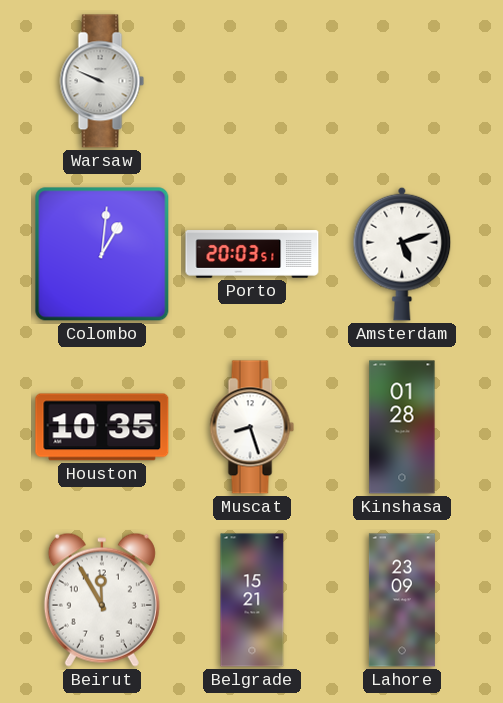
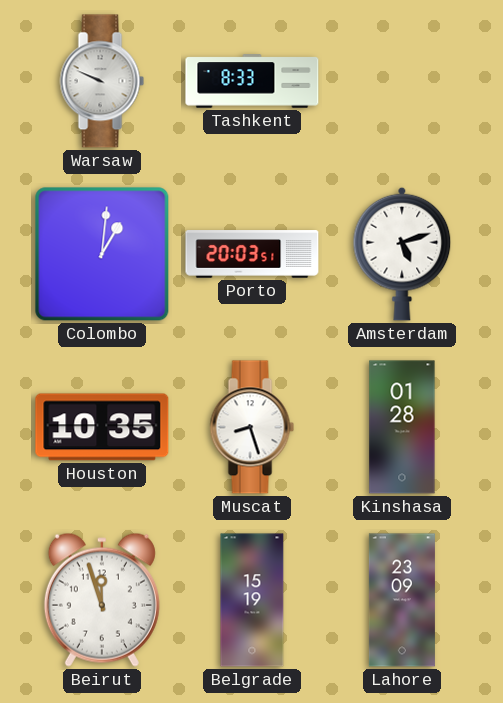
Tashkent: none -> 8:33 (252, 81)
Beirut: 11:55 -> 11:57 (102, 600)
Belgrade: 15:21 -> 15:19 (252, 600)
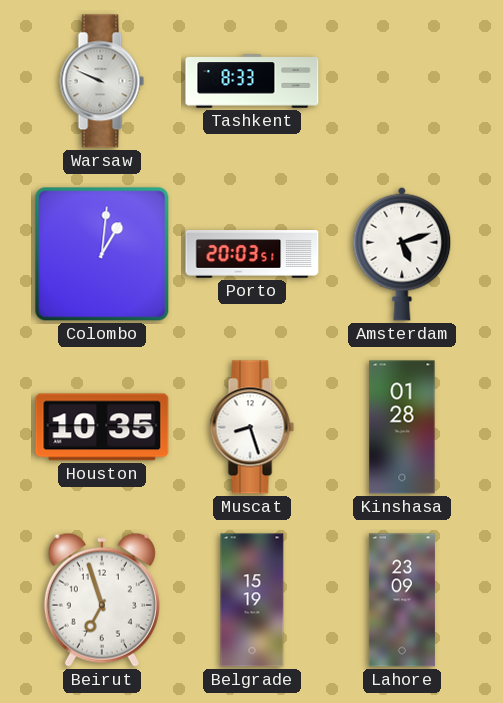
Beirut: 11:57 -> 6:57 (102, 600)
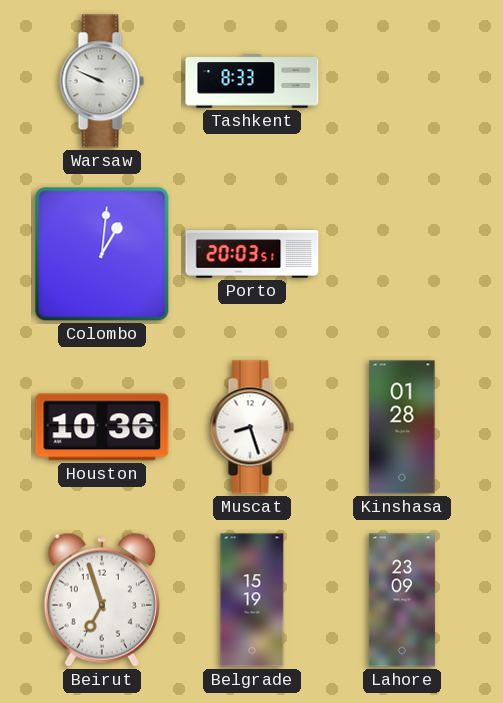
Amsterdam: 5:12 -> none (402, 254)
Houston: 10:35 -> 10:36 (102, 427)
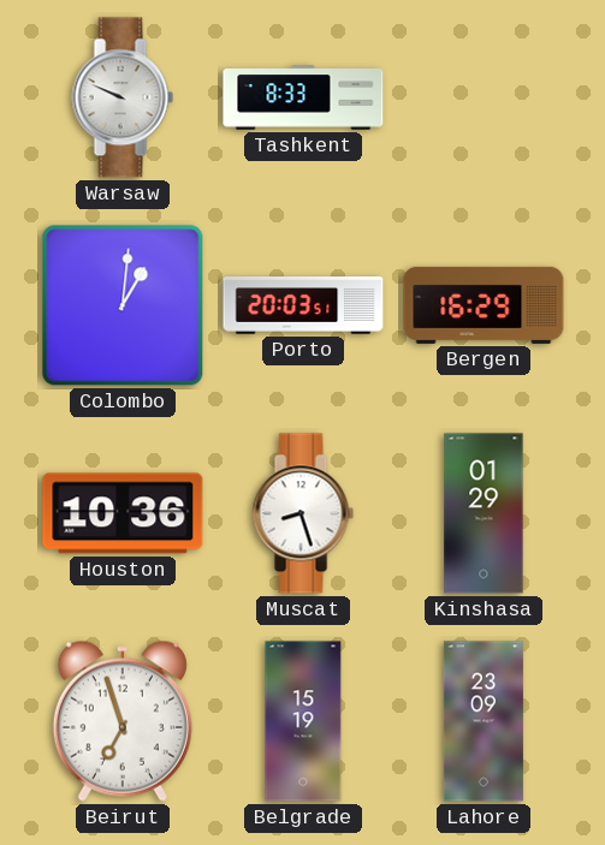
Bergen: none -> 16:29 (484, 305)
Kinshasa: 01:28 -> 01:29 (484, 513)
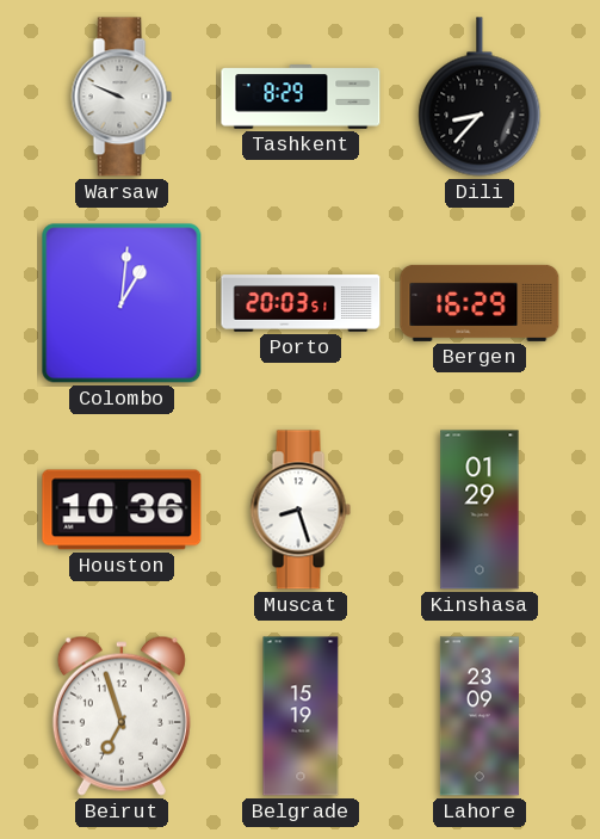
Tashkent: 8:33 -> 8:29 (301, 97)
Dili: none -> 8:37 (480, 97)
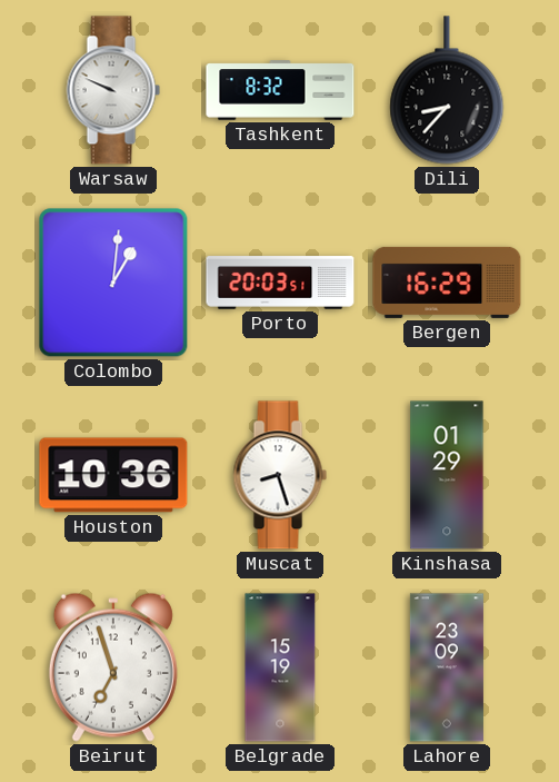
Tashkent: 8:29 -> 8:32 (280, 90)
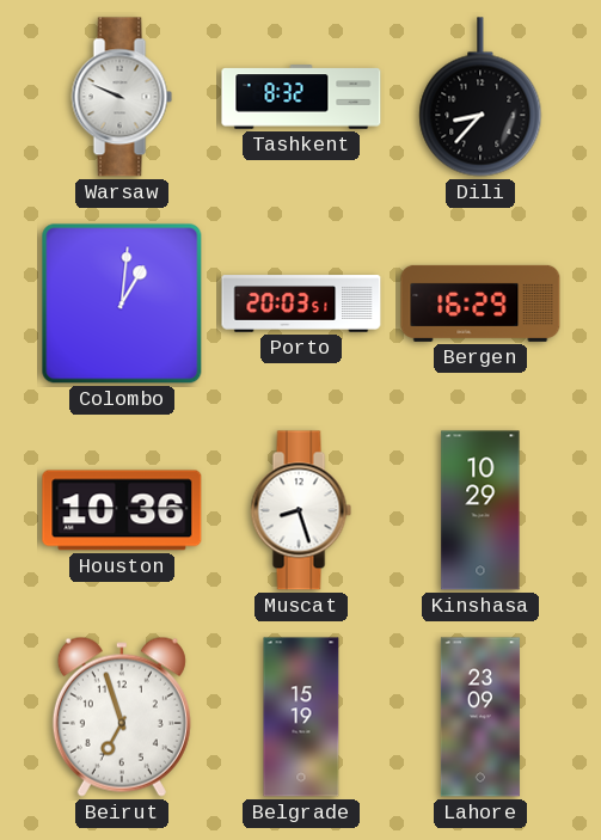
Kinshasa: 01:29 -> 10:29 (480, 510)
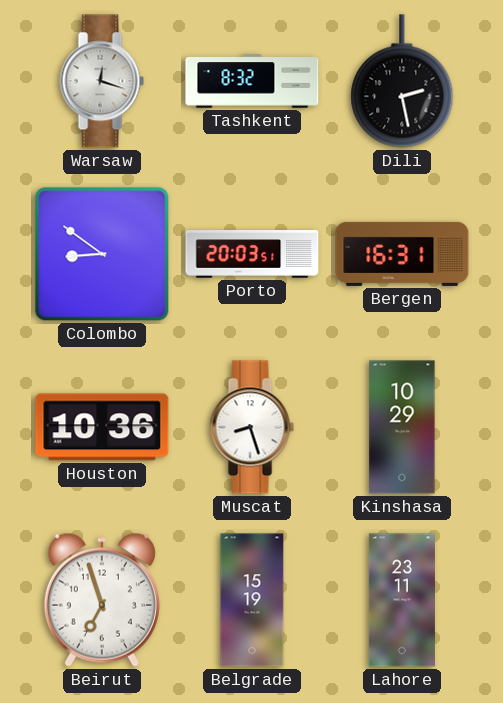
Warsaw: 9:49 -> 12:18 (102, 81)
Dili: 8:37 -> 2:28 (402, 81)
Colombo: 1:01 -> 8:51 (102, 254)
Bergen: 16:29 -> 16:31 (402, 254)
Lahore: 23:09 -> 23:11 (402, 600)
